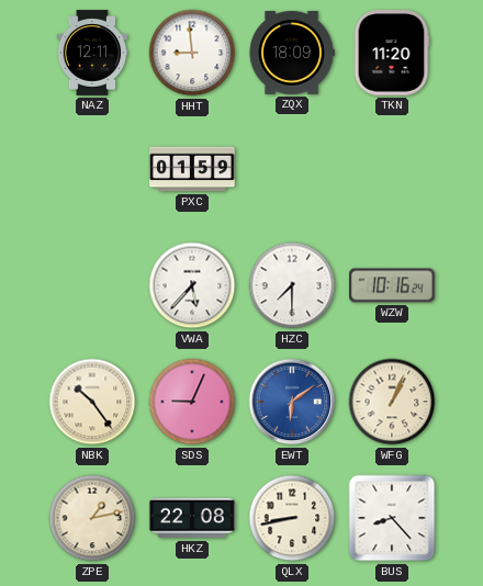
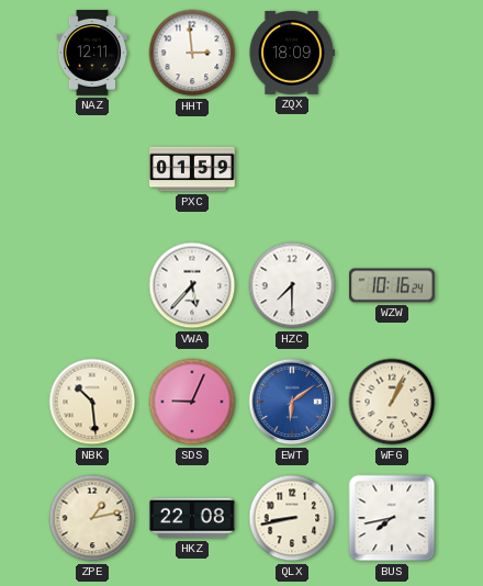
HHT: 8:59 -> 2:59 (192, 53)
TKN: 11:20 -> none (392, 53)
NBK: 10:24 -> 10:29 (92, 402)
BUS: 8:23 -> 7:43 (392, 518)
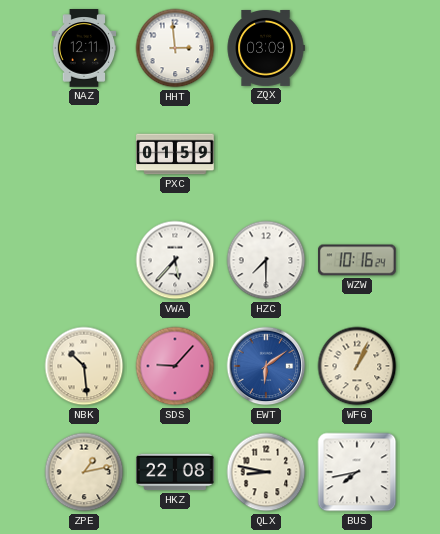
ZQX: 18:09 -> 03:09 (266, 48)
SDS: 9:04 -> 9:07 (175, 366)
QLX: 8:43 -> 8:47 (266, 472)
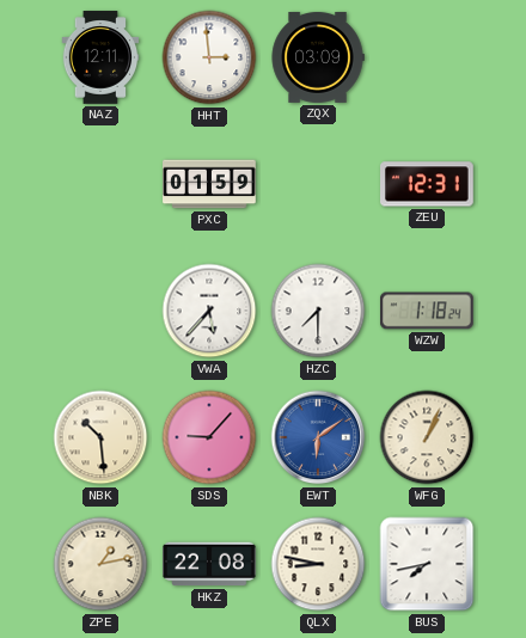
ZEU: none -> 12:31 (428, 184)
WZW: 10:16 -> 1:18 (428, 311)
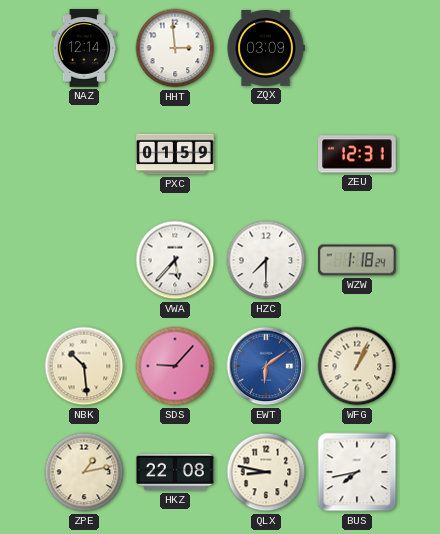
NAZ: 12:11 -> 12:14 (84, 48)
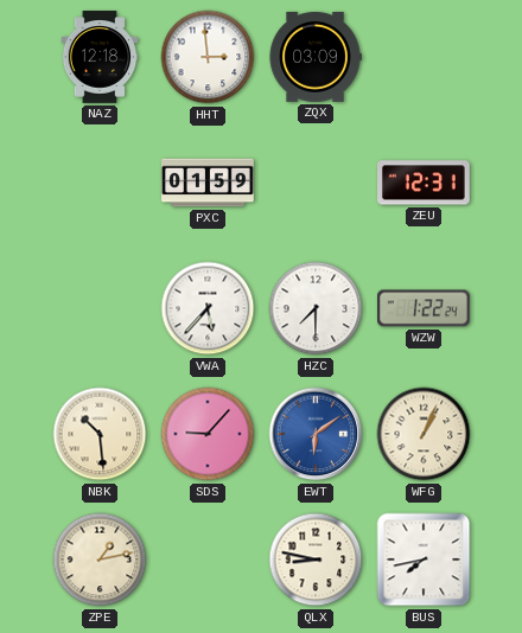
NAZ: 12:14 -> 12:18 (100, 57)
WZW: 1:18 -> 1:22 (425, 308)
HKZ: 22:08 -> none (175, 472)
